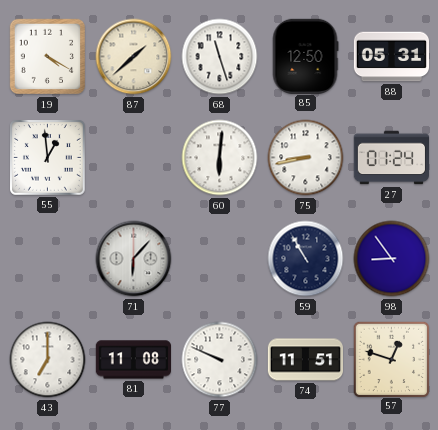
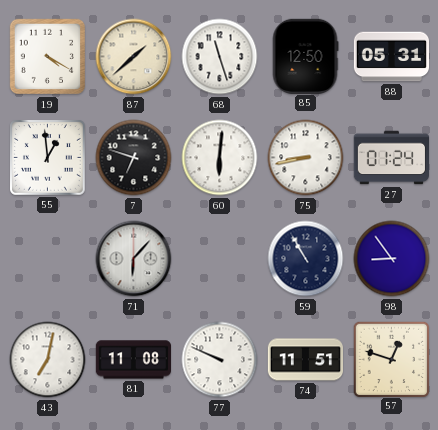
7: none -> 6:48 (134, 158)
43: 7:00 -> 7:02 (48, 360)
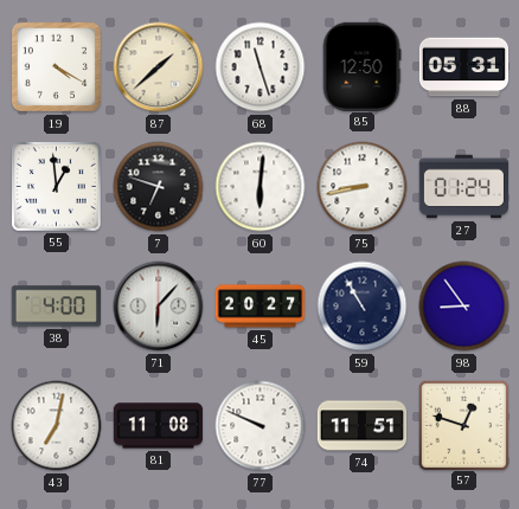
38: none -> 4:00 (56, 307)
45: none -> 20:27 (261, 307)
